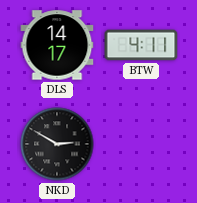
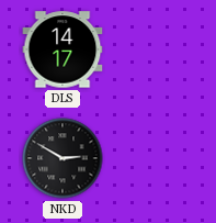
BTW: 4:11 -> none (141, 45)
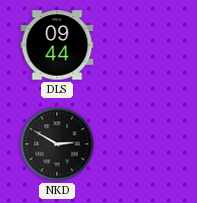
DLS: 14:17 -> 09:44 (57, 45)
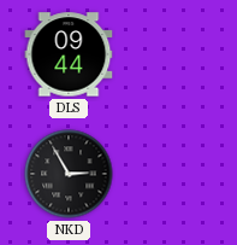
NKD: 2:50 -> 2:55 (69, 174)
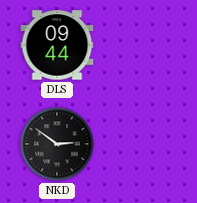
NKD: 2:55 -> 2:51 (57, 144)
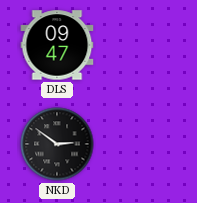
DLS: 09:44 -> 09:47 (57, 45)
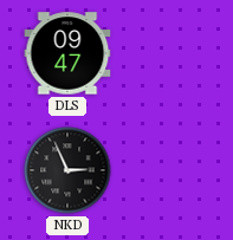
NKD: 2:51 -> 2:56 (67, 170)
